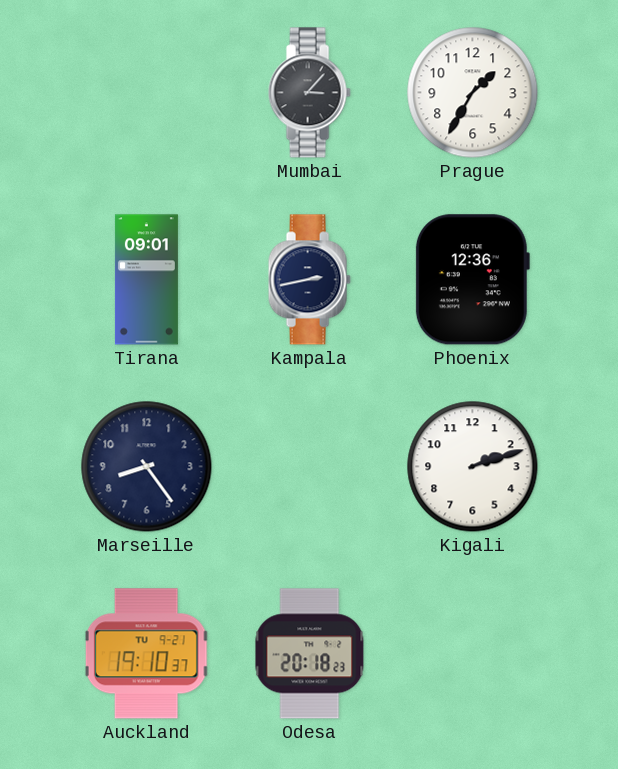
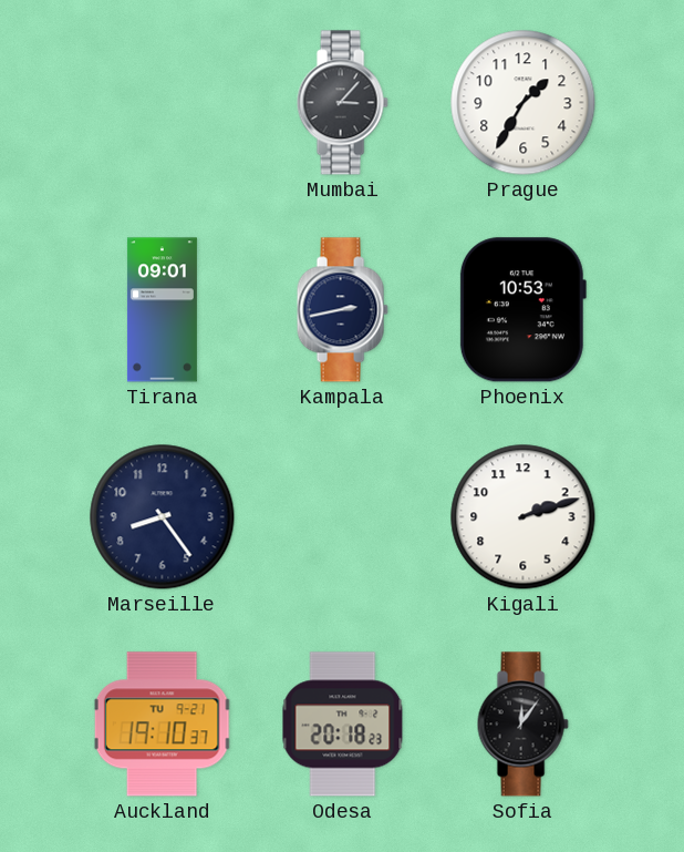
Phoenix: 12:36 -> 10:53 (522, 310)
Sofia: none -> 12:06 (522, 725)
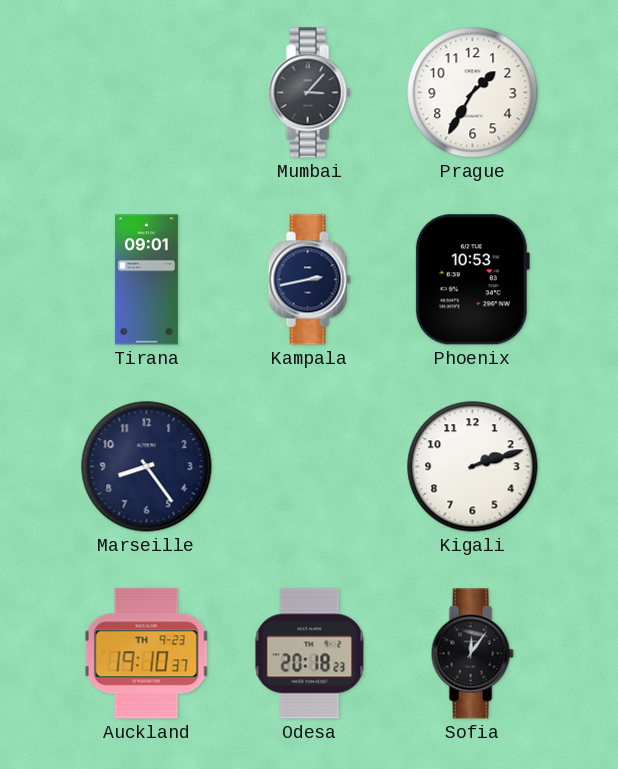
Auckland date: TU 9-21 -> TH 9-23 (146, 654)
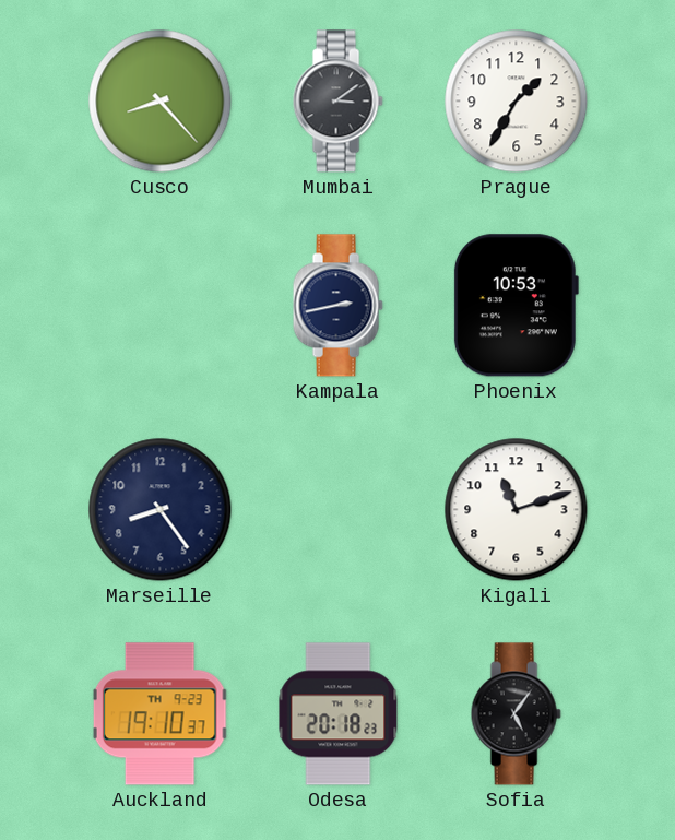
Cusco: none -> 8:23 (161, 102)
Mumbai: 3:07 -> 3:09 (337, 102)
Tirana: 09:01 -> none (146, 280)
Kigali: 2:12 -> 11:12 (517, 510)
Sofia: 12:06 -> 5:06 (516, 714)
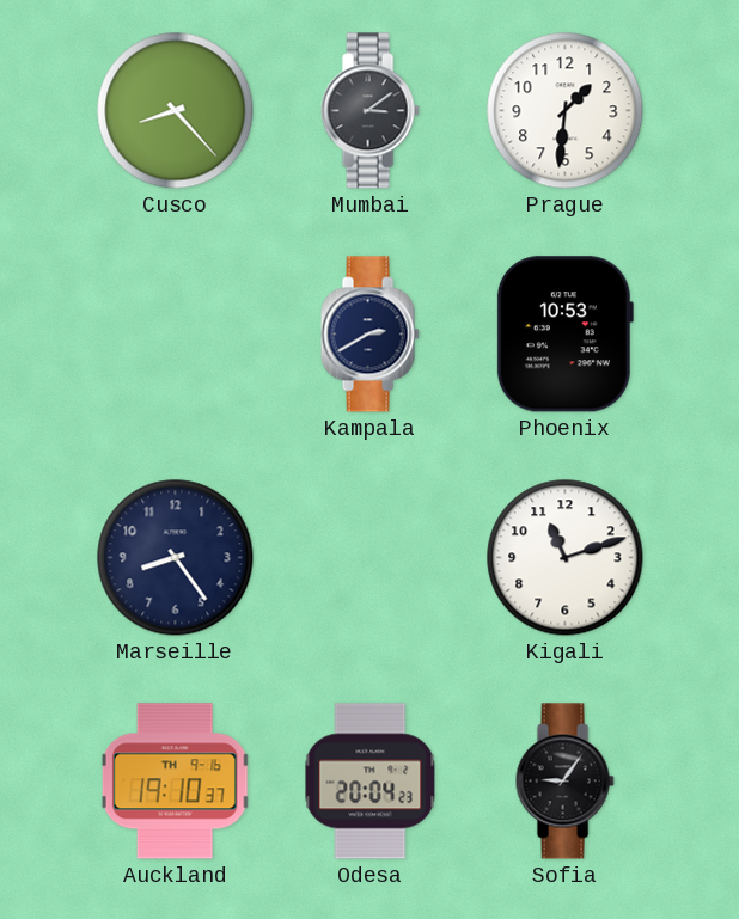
Prague: 1:35 -> 1:31 (566, 111)
Kampala: 2:43 -> 2:40 (369, 335)
Auckland date: TH 9-23 -> TH 9-16 (175, 782)
Odesa: 20:18 -> 20:04 (371, 782)
Sofia: 5:06 -> 9:06 (564, 782)
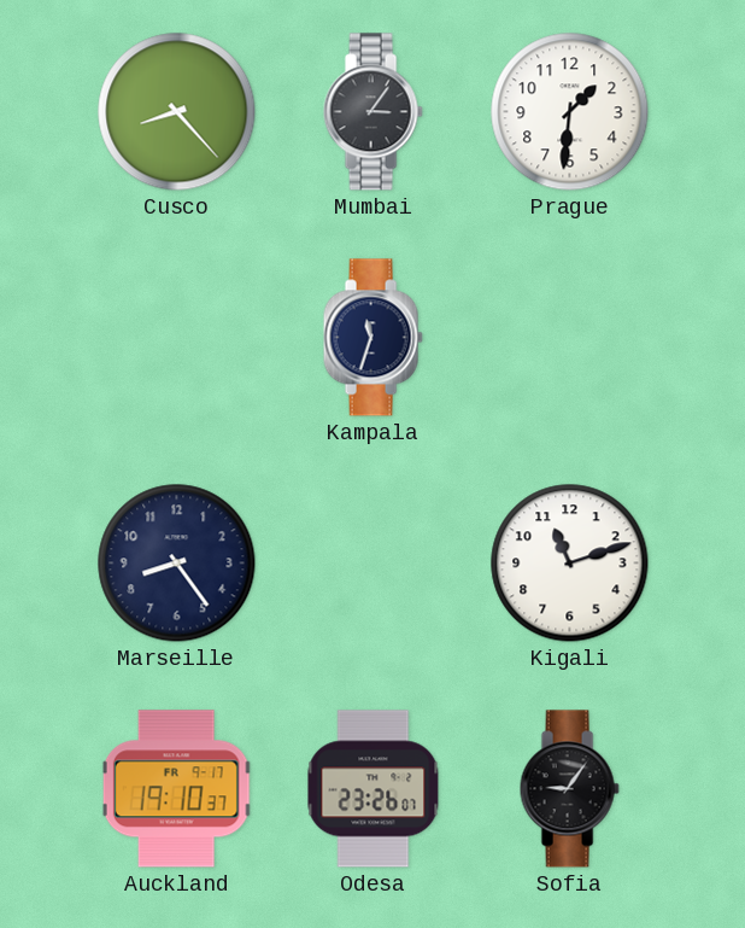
Mumbai: 3:09 -> 3:06 (372, 112)
Kampala: 2:40 -> 11:33 (372, 338)
Phoenix: 10:53 -> none (564, 335)
Auckland date: TH 9-16 -> FR 9-17 (176, 789)
Odesa: 20:04 -> 23:26 (374, 789)
